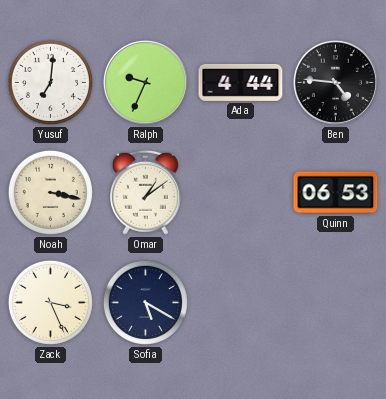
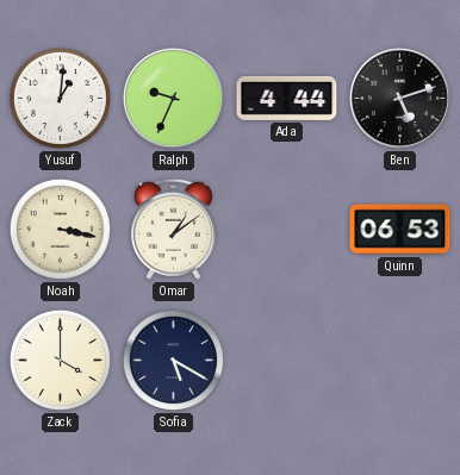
Yusuf: 7:01 -> 1:01 (60, 98)
Ben: 4:46 -> 5:12 (399, 98)
Zack: 3:26 -> 4:00 (60, 360)
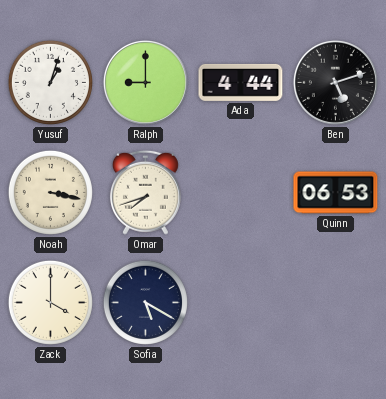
Yusuf: 1:01 -> 1:03 (50, 82)
Ralph: 9:34 -> 9:00 (145, 82)
Omar: 1:09 -> 7:42 (145, 192)
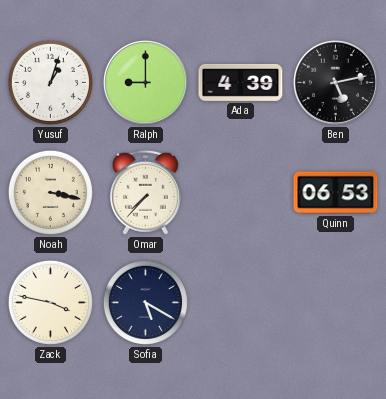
Ada: 4:44 -> 4:39 (241, 82)
Ben: 5:12 -> 5:13 (335, 82)
Omar: 7:42 -> 7:37 (145, 192)
Zack: 4:00 -> 3:47 (50, 302)
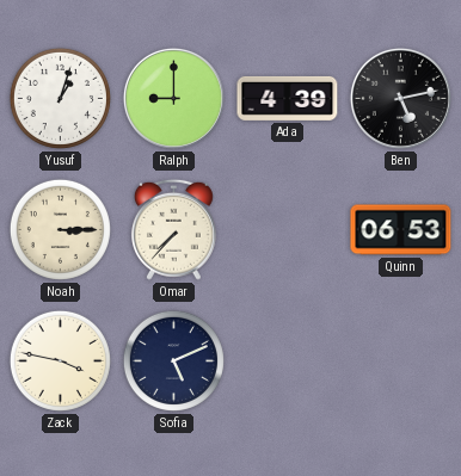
Noah: 3:17 -> 3:15 (60, 229)
Sofia: 5:20 -> 5:11 (173, 360)
